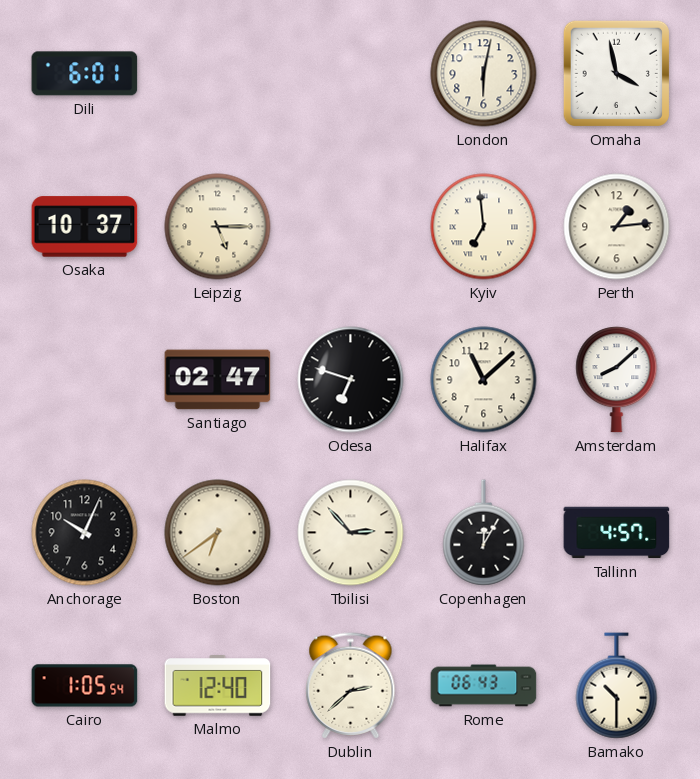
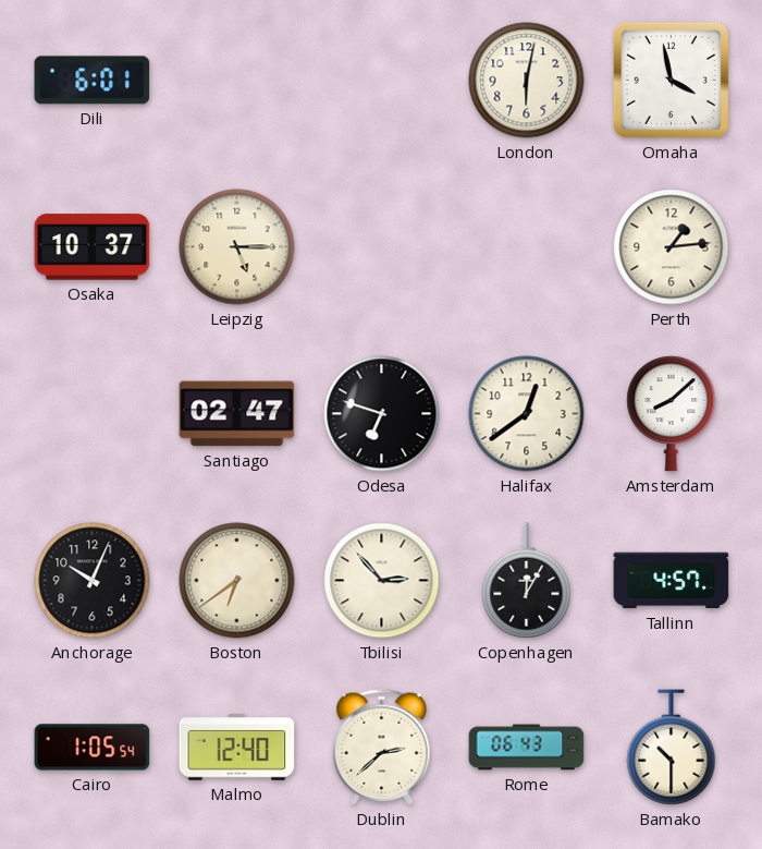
Kyiv: 6:59 -> none (484, 227)
Halifax: 11:08 -> 12:39 (527, 414)
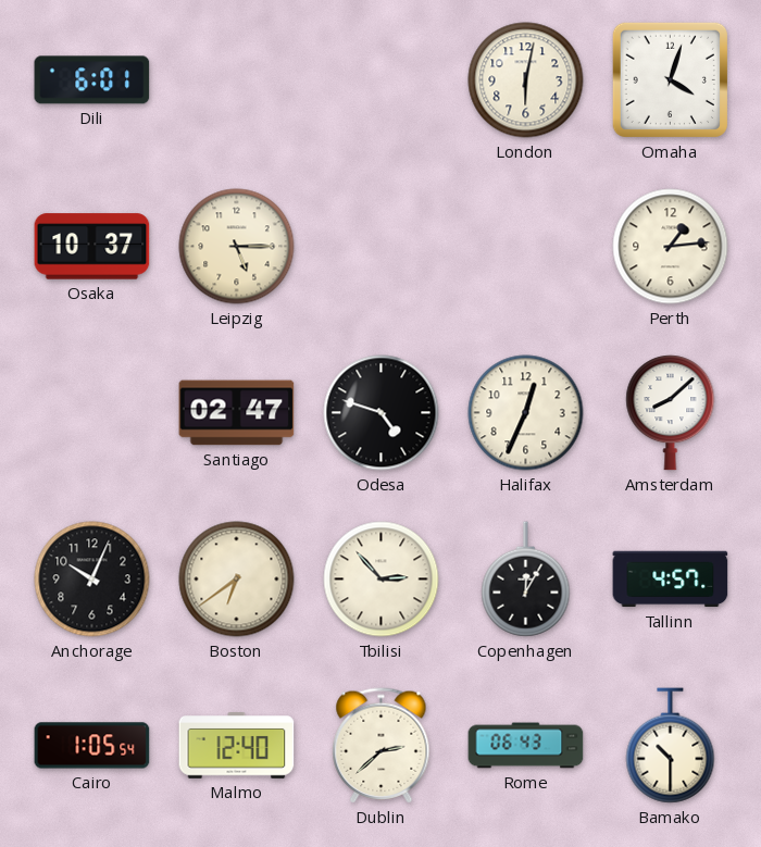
Omaha: 3:58 -> 4:03 (670, 79)
Odesa: 6:48 -> 4:48 (382, 413)
Halifax: 12:39 -> 12:34 (526, 413)
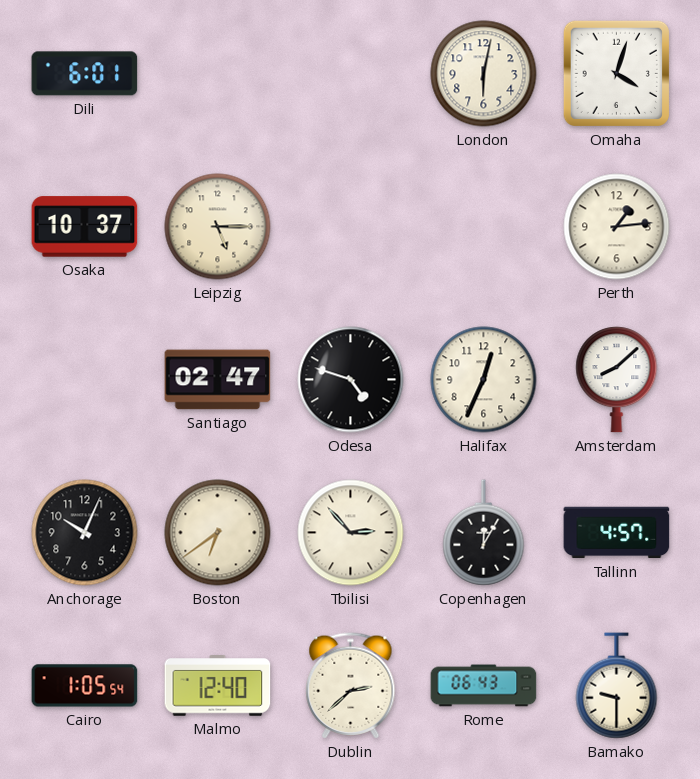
Bamako: 10:30 -> 9:30 (617, 686)
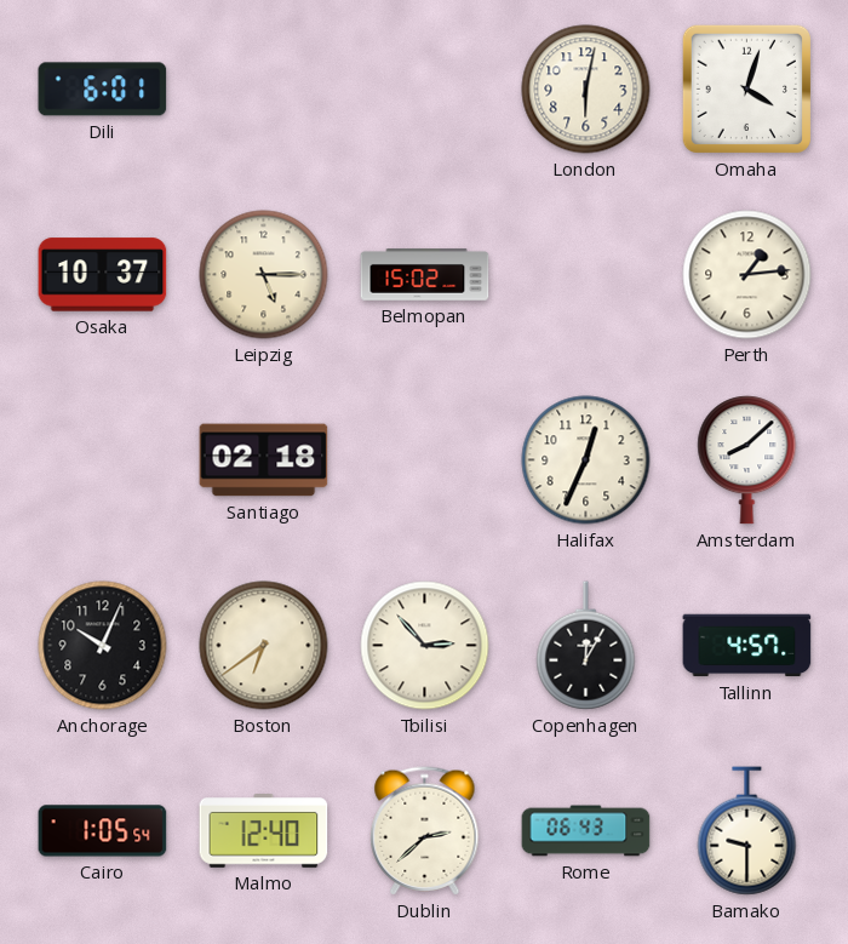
Belmopan: none -> 15:02 (425, 275)
Santiago: 02:47 -> 02:18 (264, 460)
Odesa: 4:48 -> none (351, 380)
